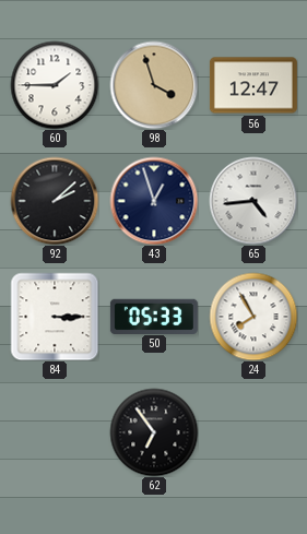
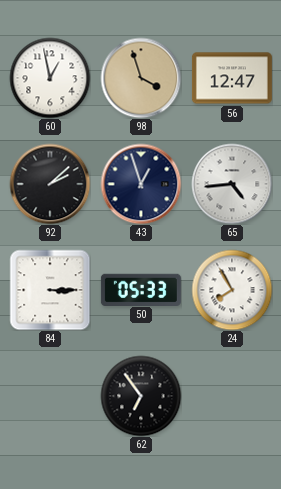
60: 1:45 -> 12:58 (50, 78)
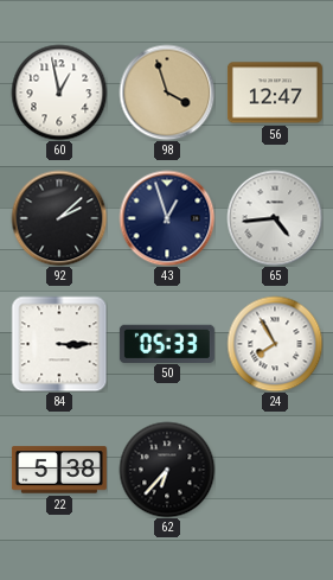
22: none -> 5:38 (59, 470)
62: 6:54 -> 6:37 (167, 470)
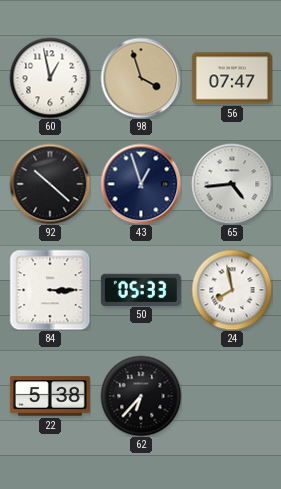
56: 12:47 -> 07:47 (232, 78)
92: 2:08 -> 10:22 (50, 184)
24: 7:55 -> 7:58 (232, 290)
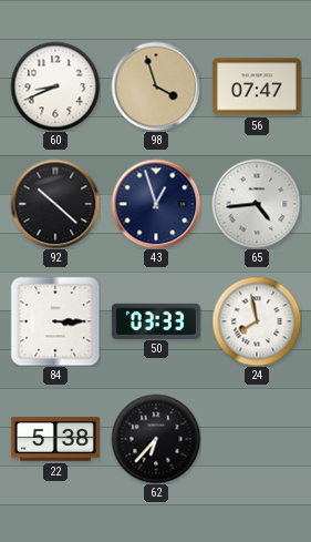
60: 12:58 -> 8:41 (55, 86)
50: 05:33 -> 03:33 (156, 320)
